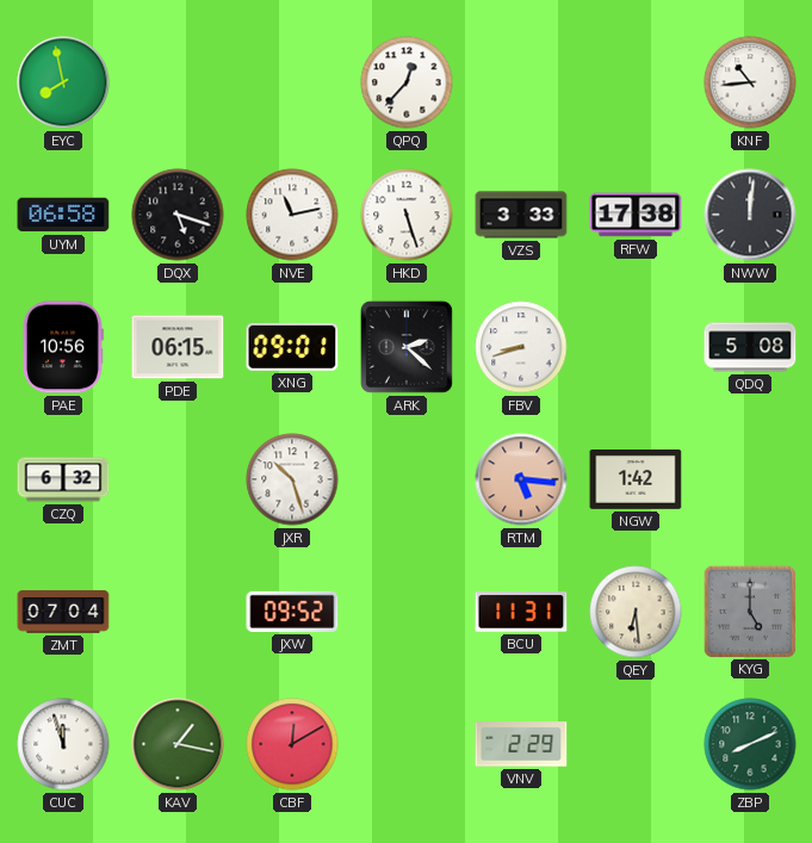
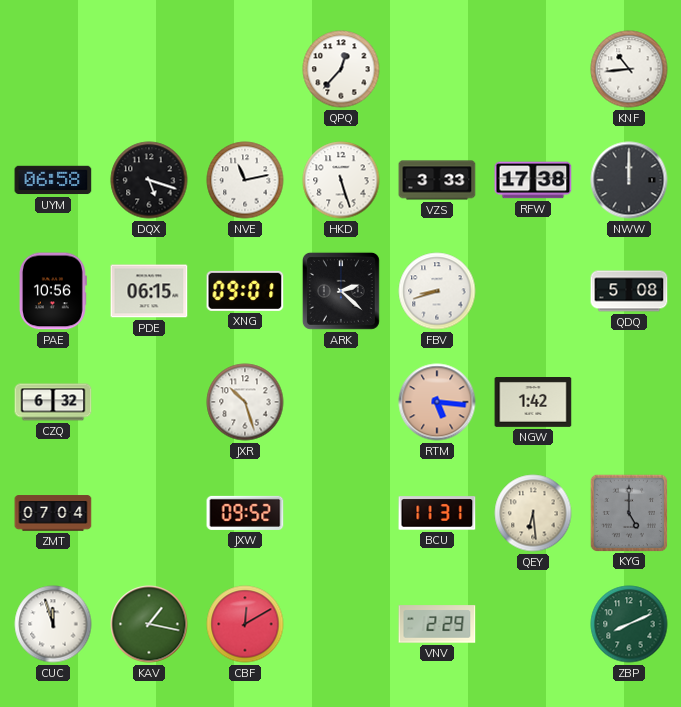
EYC: 7:58 -> none (63, 82)
NWW: 12:01 -> 12:00 (629, 180)
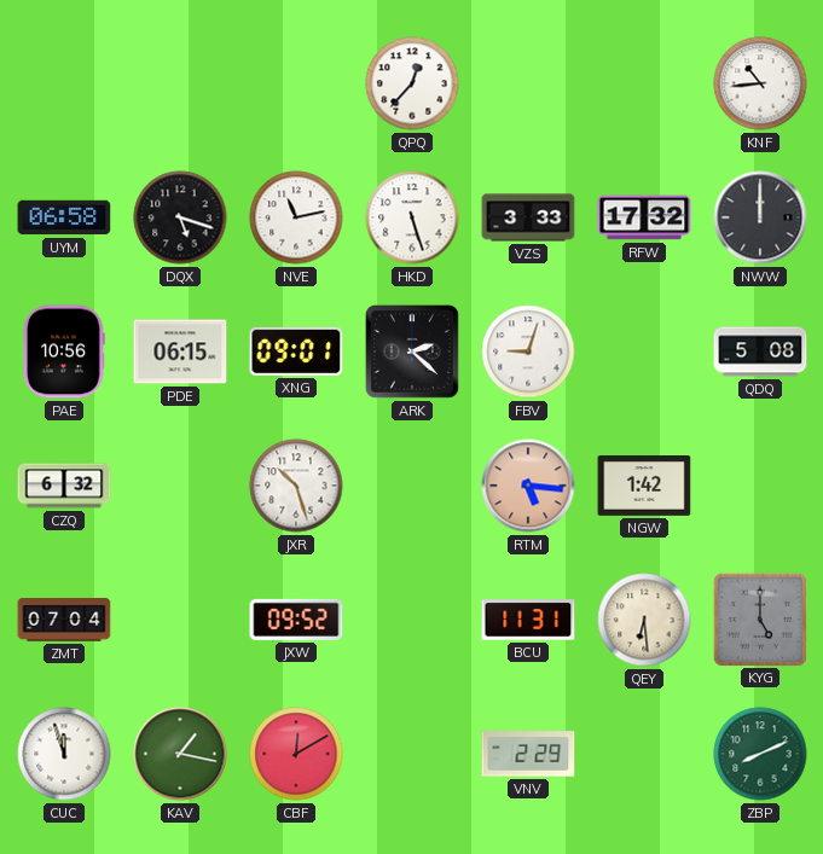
RFW: 17:38 -> 17:32 (644, 217)
FBV: 8:42 -> 9:03 (528, 352)
